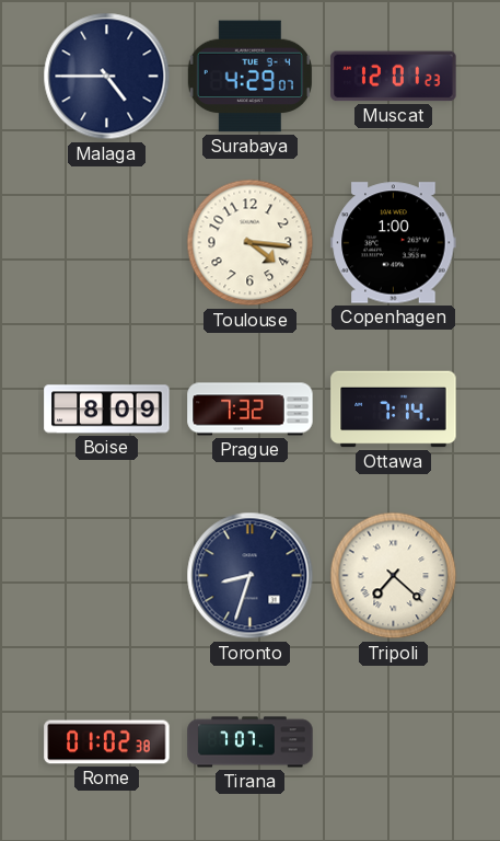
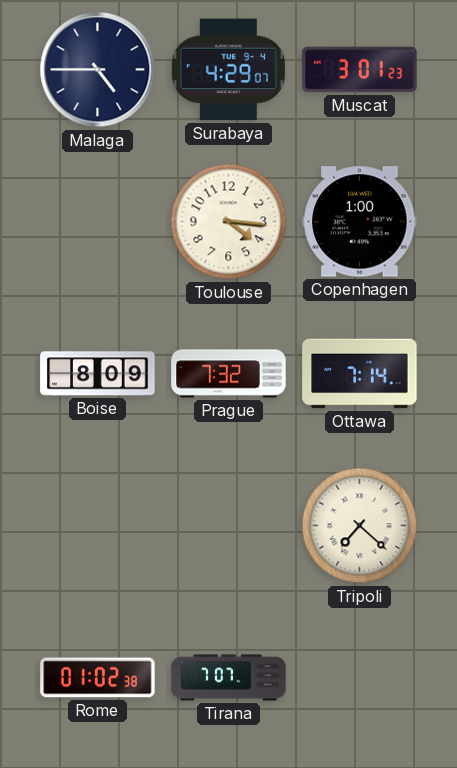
Muscat: 12:01 -> 3:01 (360, 70)
Toronto: 8:33 -> none (251, 576)
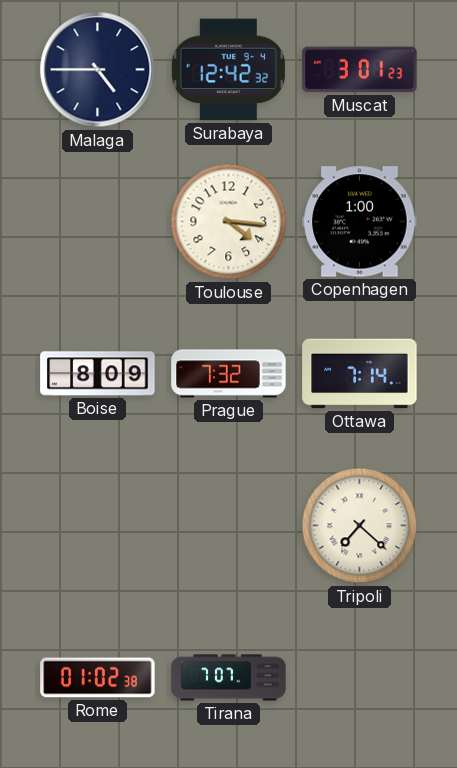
Surabaya: 4:29 -> 12:42 (228, 70)
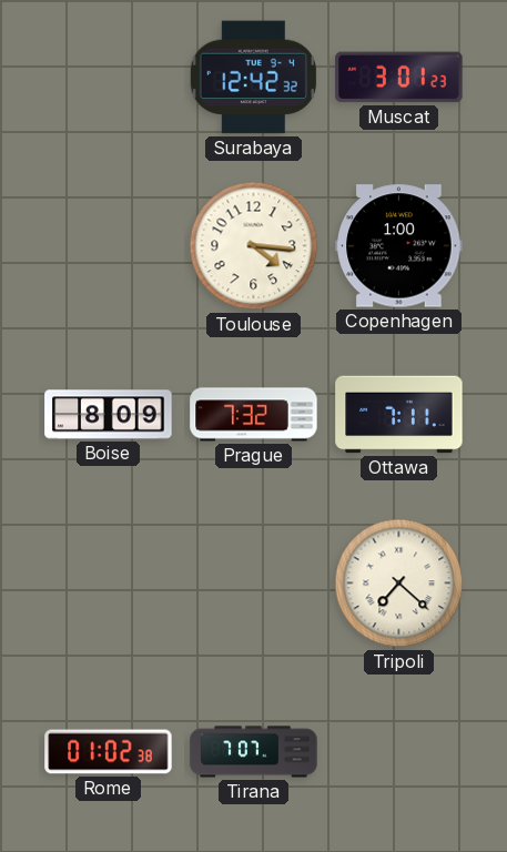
Malaga: 4:45 -> none (98, 70)
Ottawa: 7:14 -> 7:11 (399, 415)
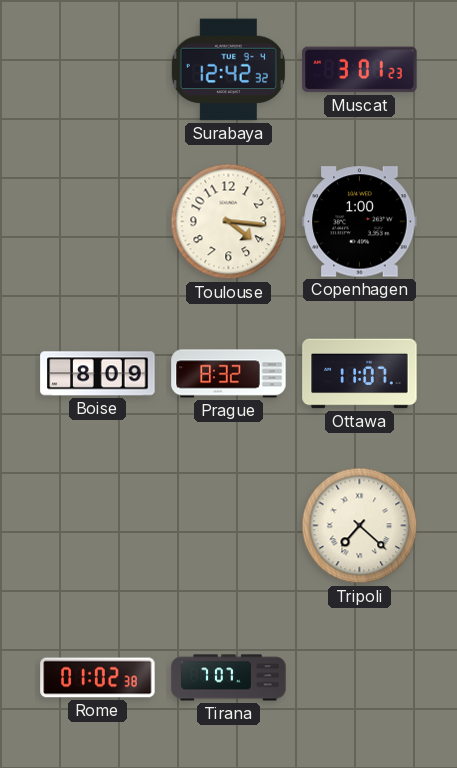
Prague: 7:32 -> 8:32 (229, 374)
Ottawa: 7:11 -> 11:07 (360, 374)
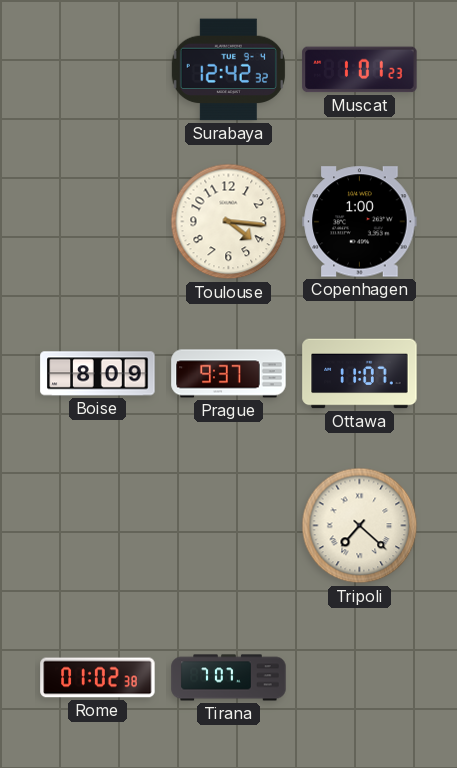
Muscat: 3:01 -> 1:01 (360, 70)
Prague: 8:32 -> 9:37 (229, 374)
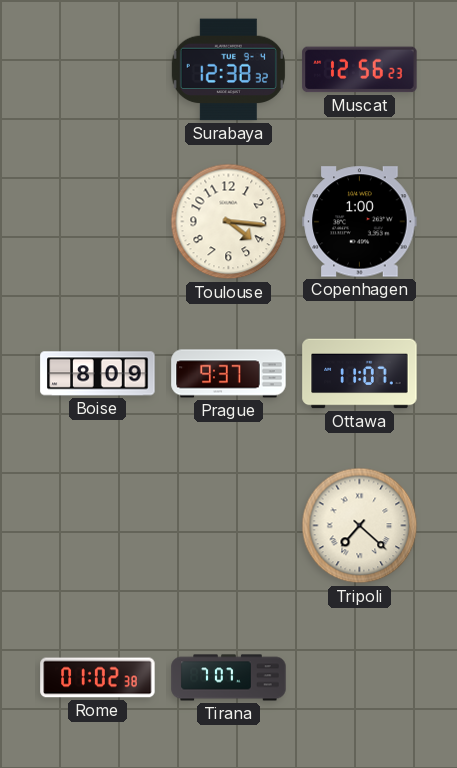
Surabaya: 12:42 -> 12:38 (228, 70)
Muscat: 1:01 -> 12:56 (360, 70)
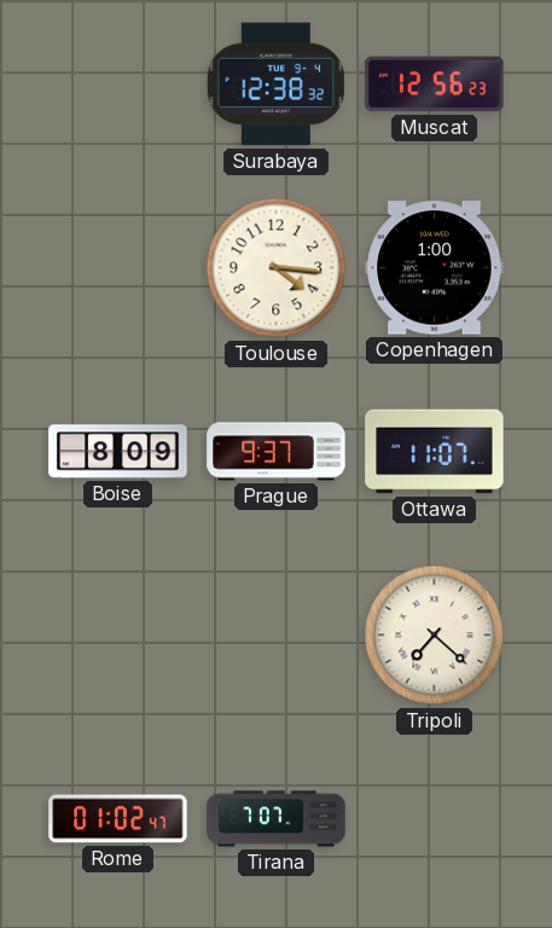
Rome: 01:02:38 -> 01:02:47 (118, 819)
